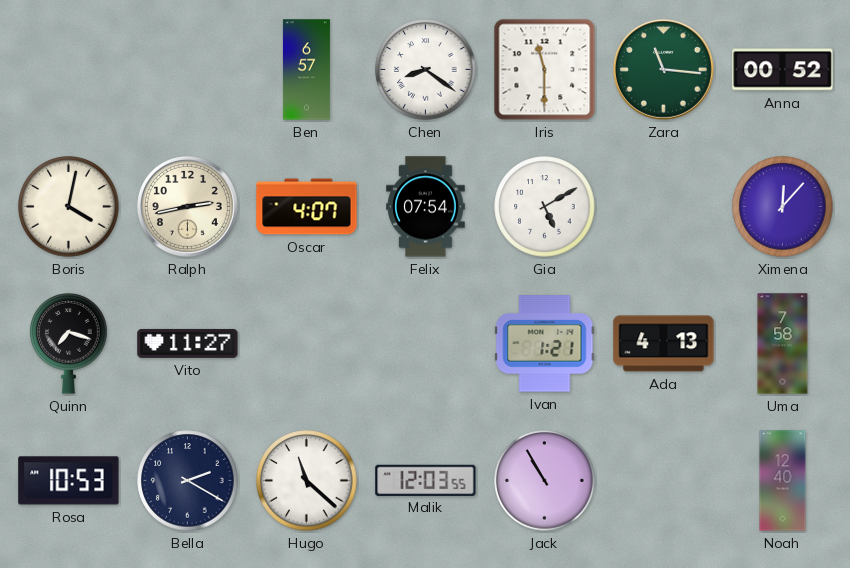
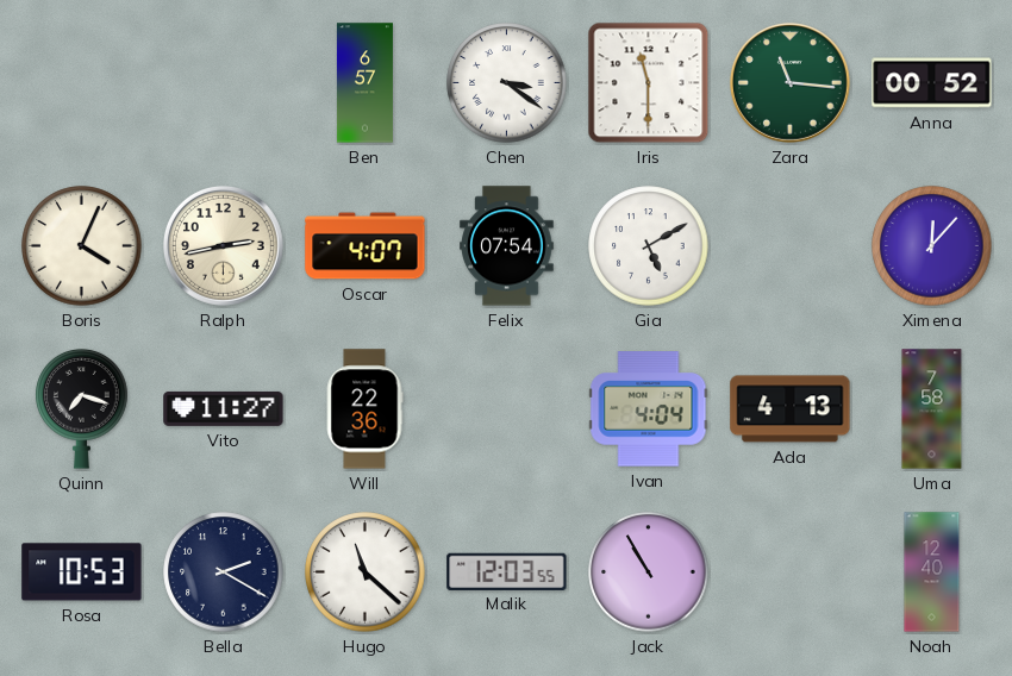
Chen: 8:21 -> 3:21 (507, 83)
Boris: 4:02 -> 4:04 (82, 246)
Will: none -> 22:36 (364, 409)
Ivan: 1:21 -> 4:04 (649, 409)
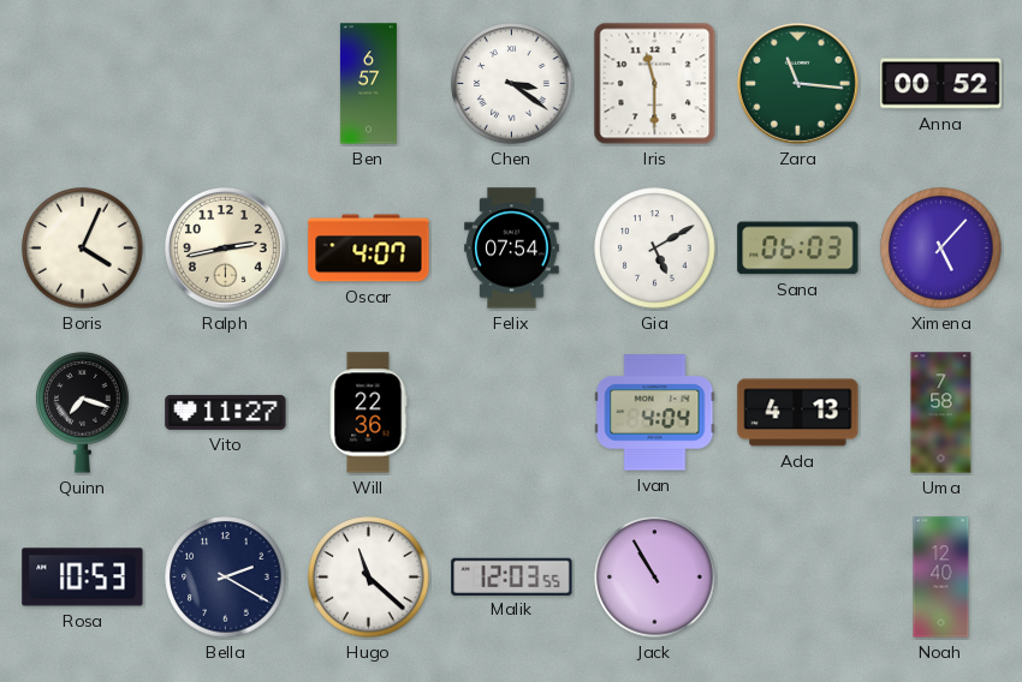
Sana: none -> 06:03 (798, 249)
Ximena: 12:07 -> 5:07 (941, 249)
